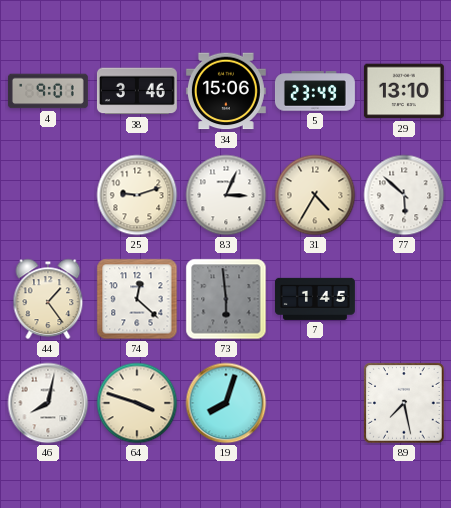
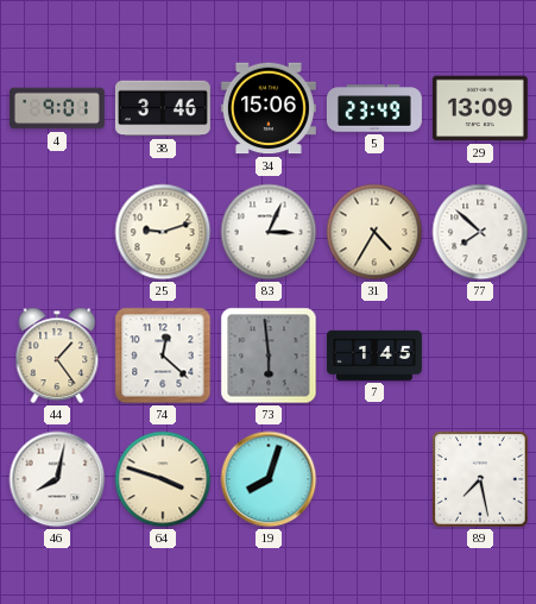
29: 13:10 -> 13:09 (480, 108)
77: 5:52 -> 7:52 (480, 232)
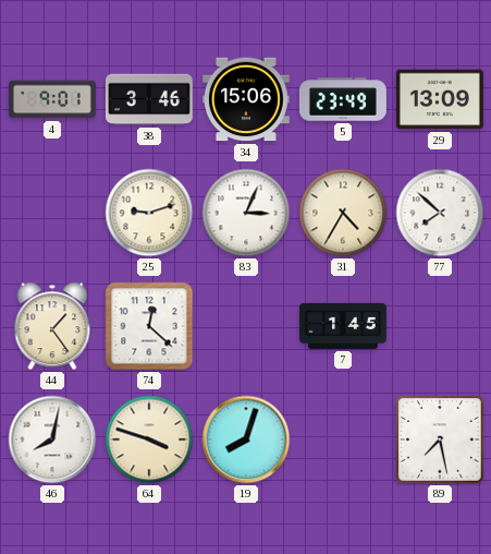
73: 5:59 -> none (269, 356)
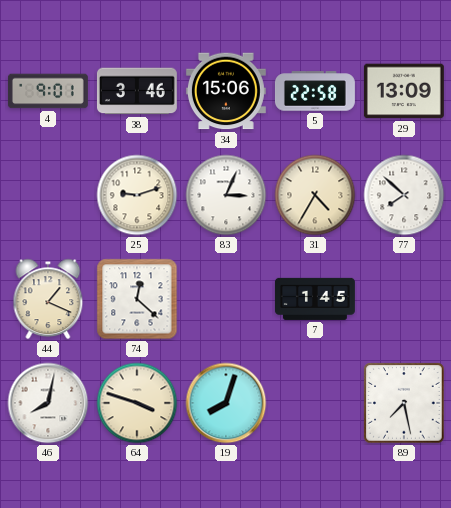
5: 23:49 -> 22:58 (315, 91)
44: 1:24 -> 1:19 (48, 299)
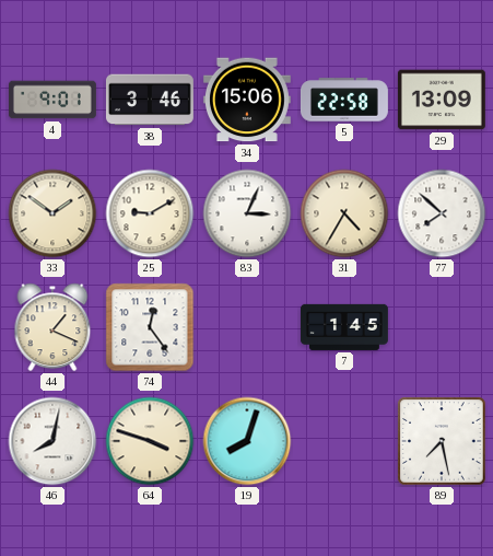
33: none -> 1:51 (52, 213)
25: 9:12 -> 9:10 (150, 213)
74: 12:22 -> 12:24 (150, 327)
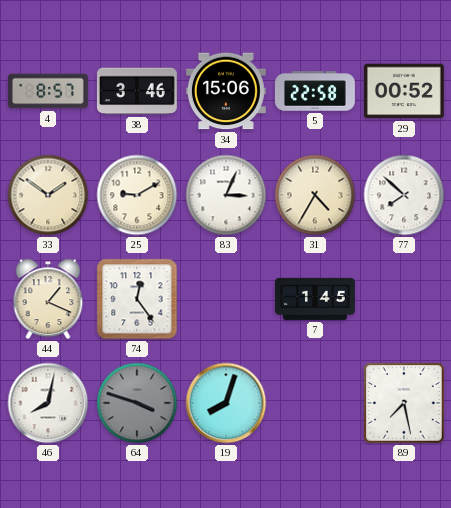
4: 9:01 -> 8:57 (48, 91)
29: 13:09 -> 00:52 (404, 91)
64 dial: cream -> grey (137, 403)
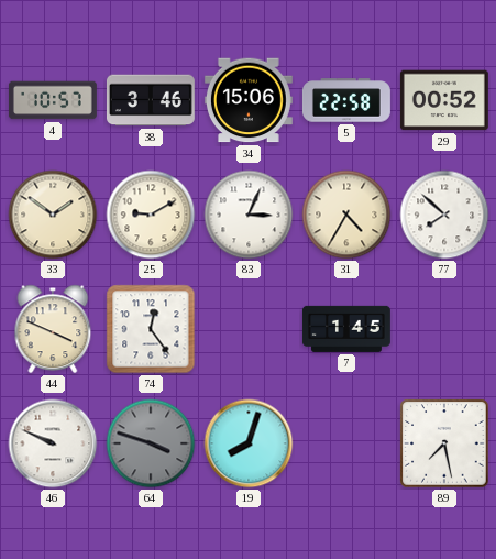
4: 8:57 -> 10:57 (53, 100)
44: 1:19 -> 3:49 (53, 329)
46: 8:02 -> 9:49 (53, 443)
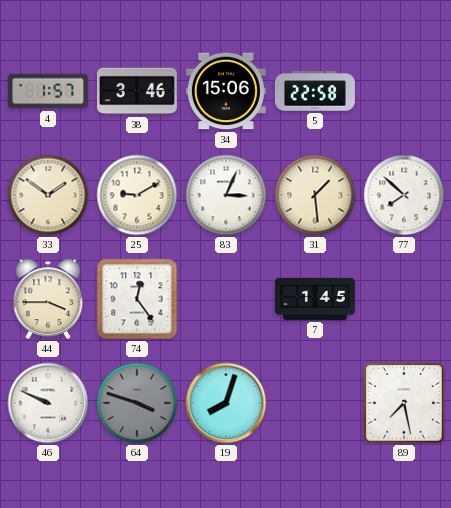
4: 10:57 -> 1:57 (48, 91)
29: 00:52 -> none (444, 100)
31: 4:35 -> 1:29 (315, 195)
44: 3:49 -> 3:45 (48, 299)
